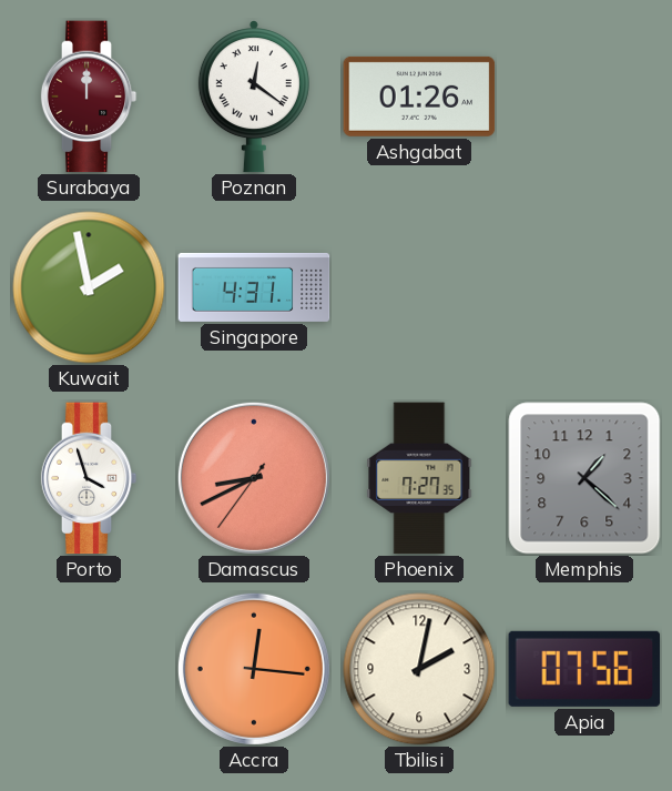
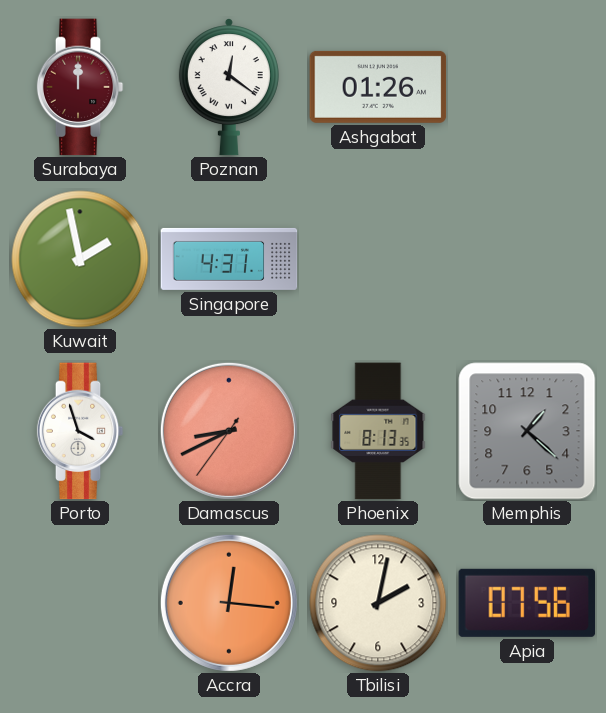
Phoenix: 7:27 -> 8:13 (378, 431)
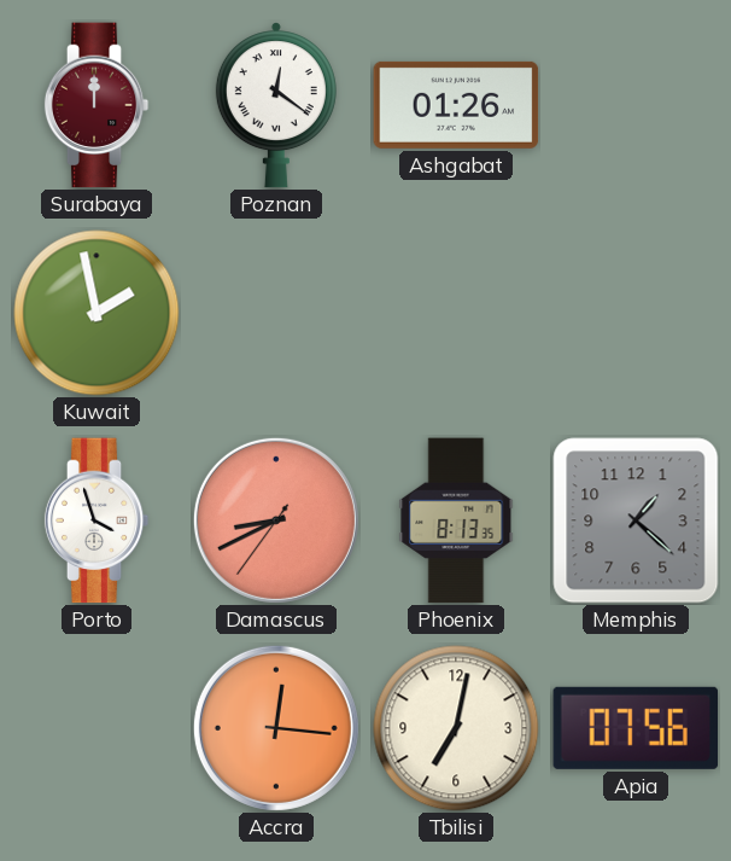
Singapore: 4:31 -> none (229, 259)
Tbilisi: 2:02 -> 7:02 (456, 728)
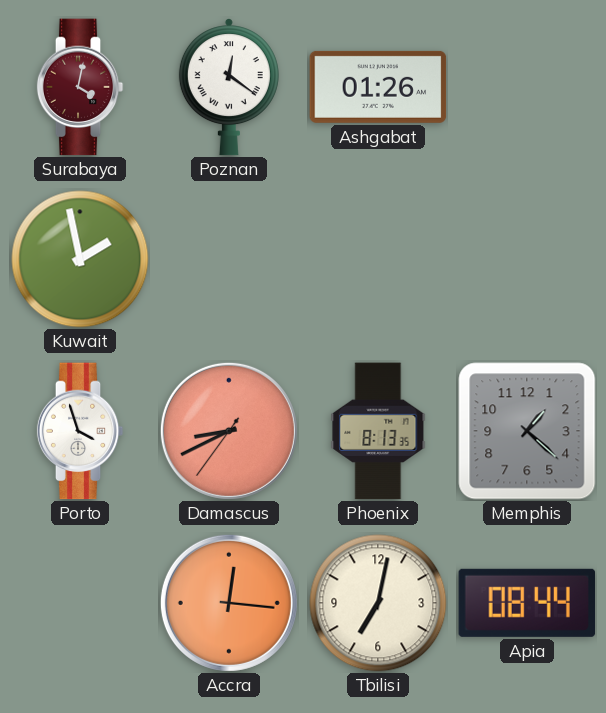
Surabaya: 12:00 -> 4:02 (80, 87)
Apia: 07:56 -> 08:44 (527, 603)
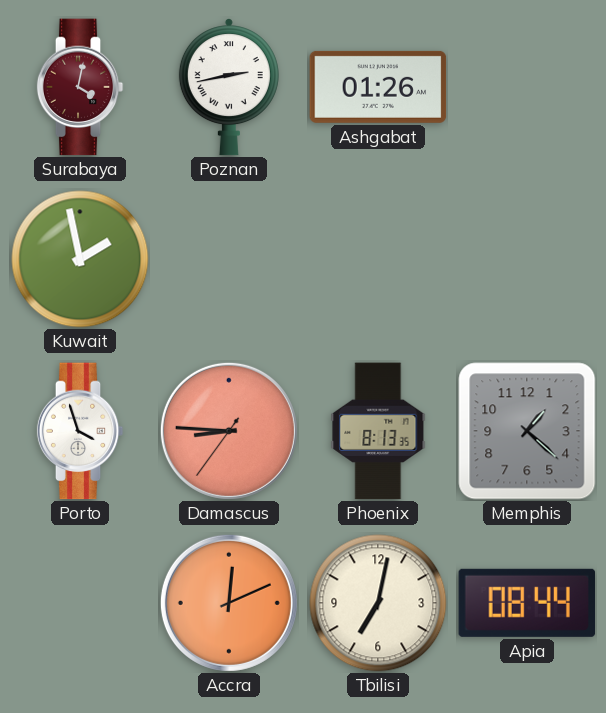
Poznan: 12:21 -> 2:43 (229, 87)
Damascus: 8:40 -> 8:45 (229, 431)
Accra: 12:16 -> 12:11 (229, 603)
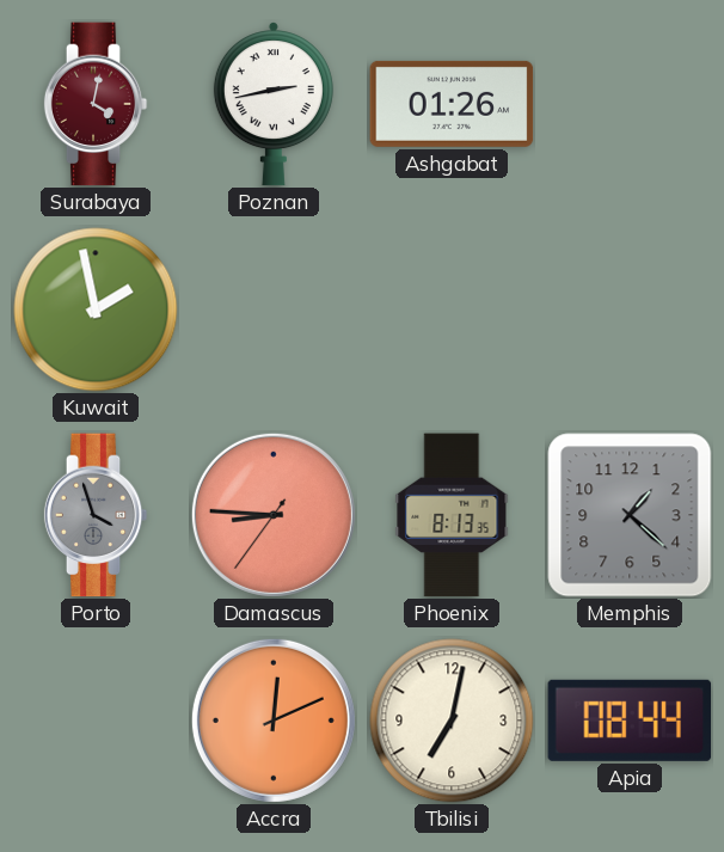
Porto dial: white -> grey (96, 515)
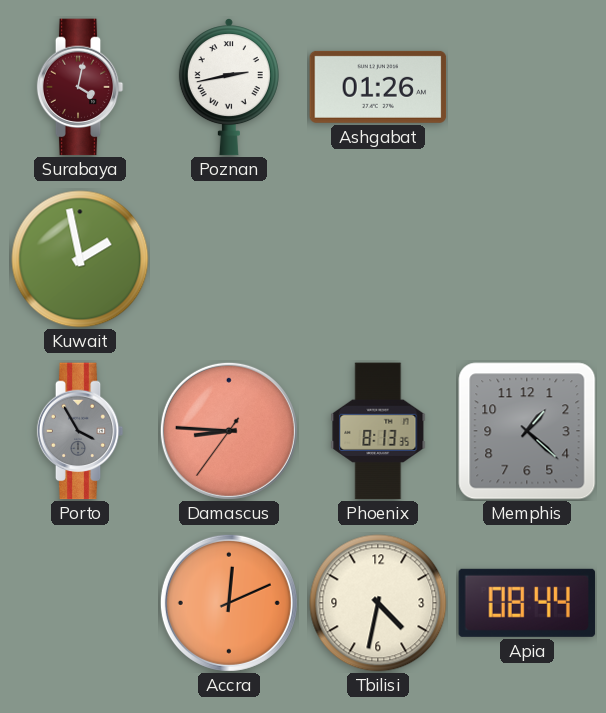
Porto: 3:57 -> 3:55 (80, 431)
Tbilisi: 7:02 -> 4:32 (378, 603)
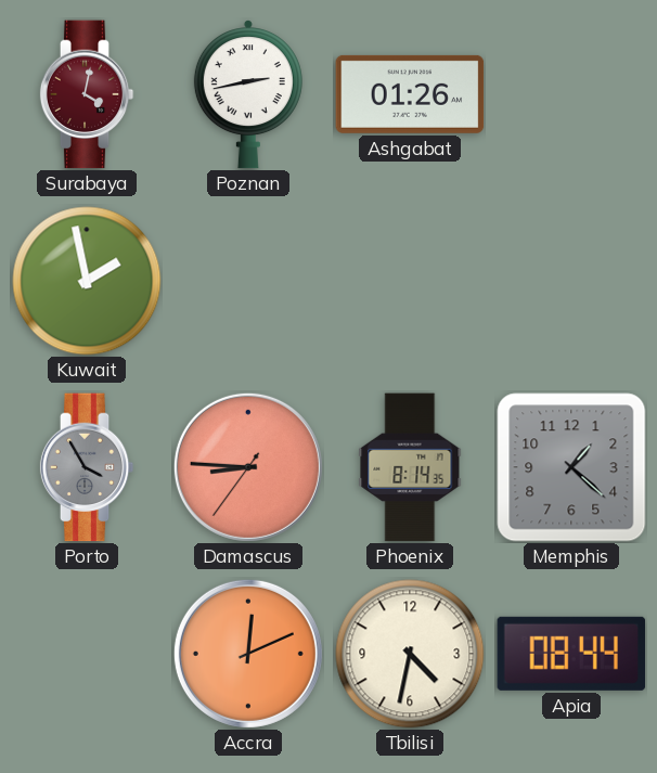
Phoenix: 8:13 -> 8:14 (410, 467)
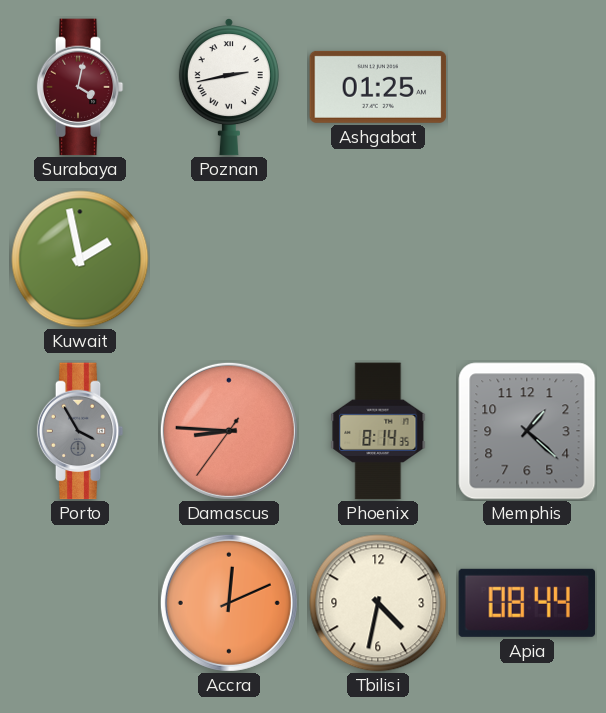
Ashgabat: 01:26 -> 01:25 (378, 87)
